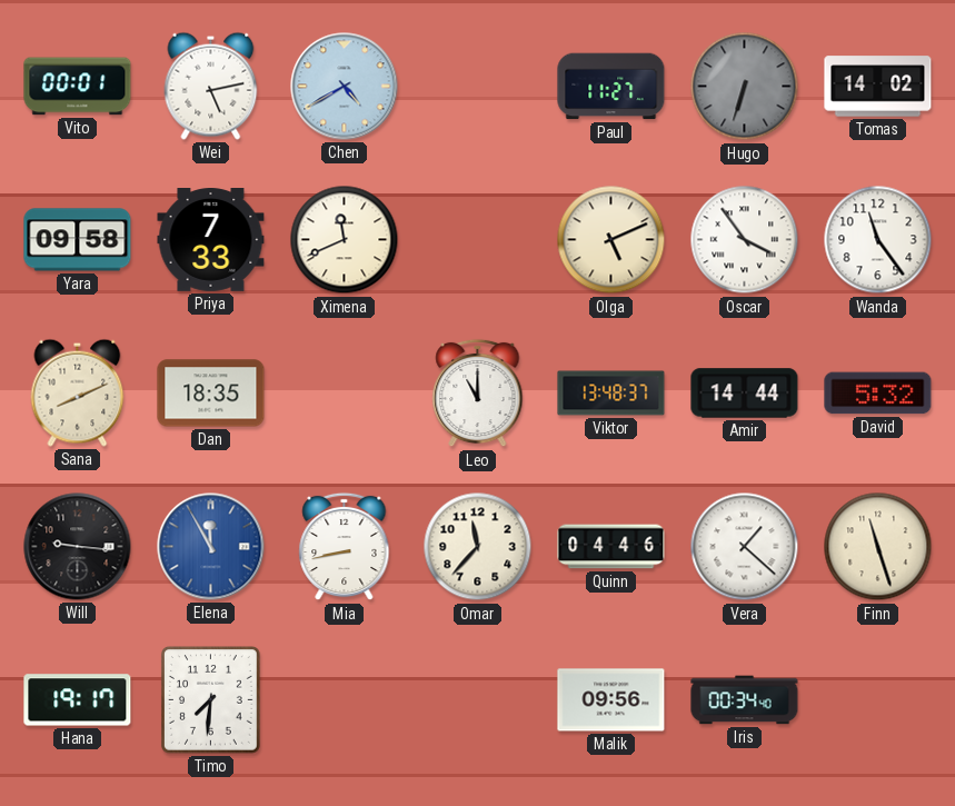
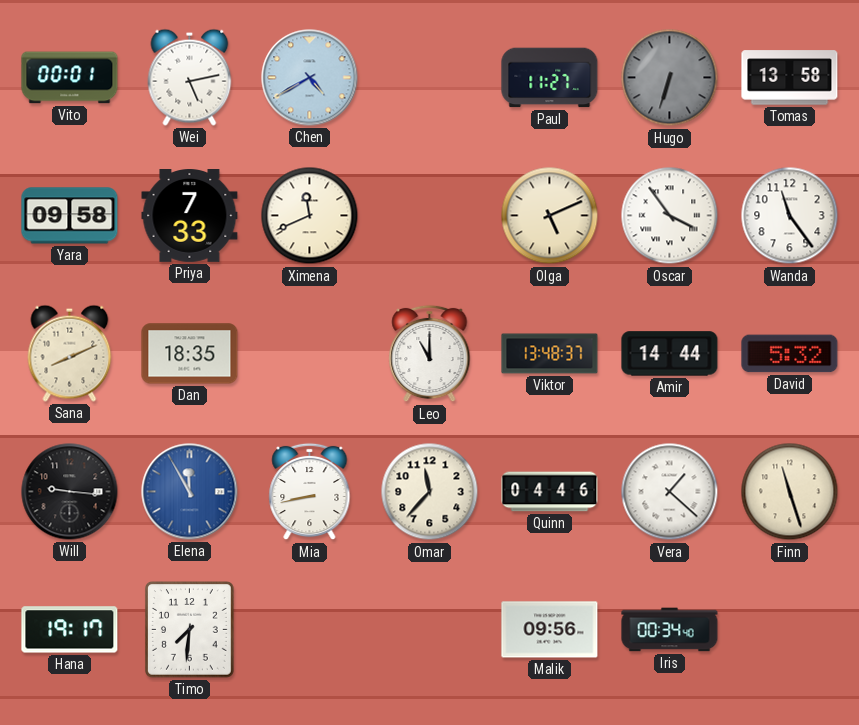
Tomas: 14:02 -> 13:58 (790, 78)
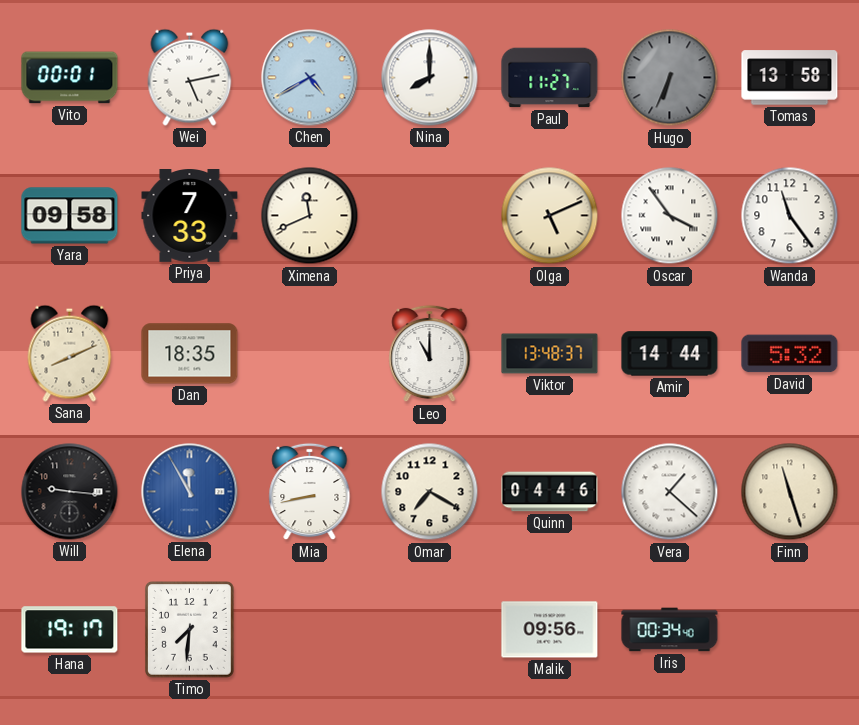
Nina: none -> 8:00 (430, 78)
Hugo: 6:33 -> 6:34 (670, 78)
Omar: 11:37 -> 7:20 (430, 492)
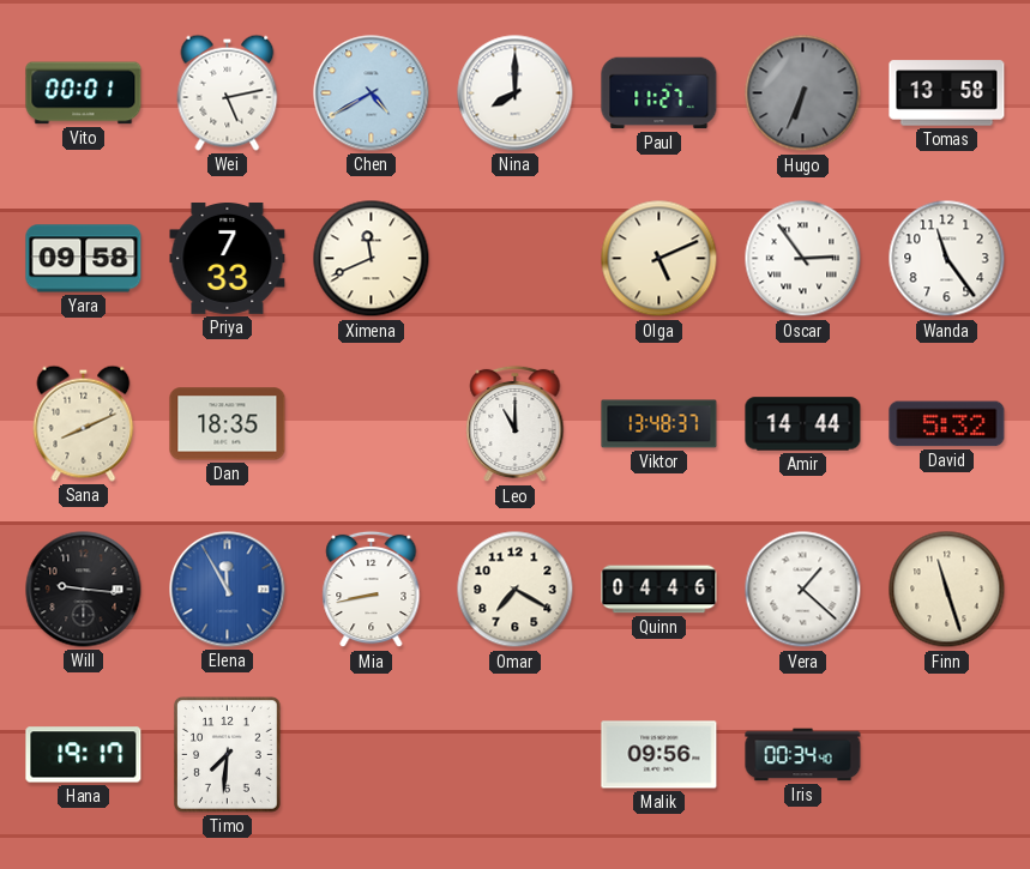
Oscar: 3:54 -> 2:54 (803, 259)
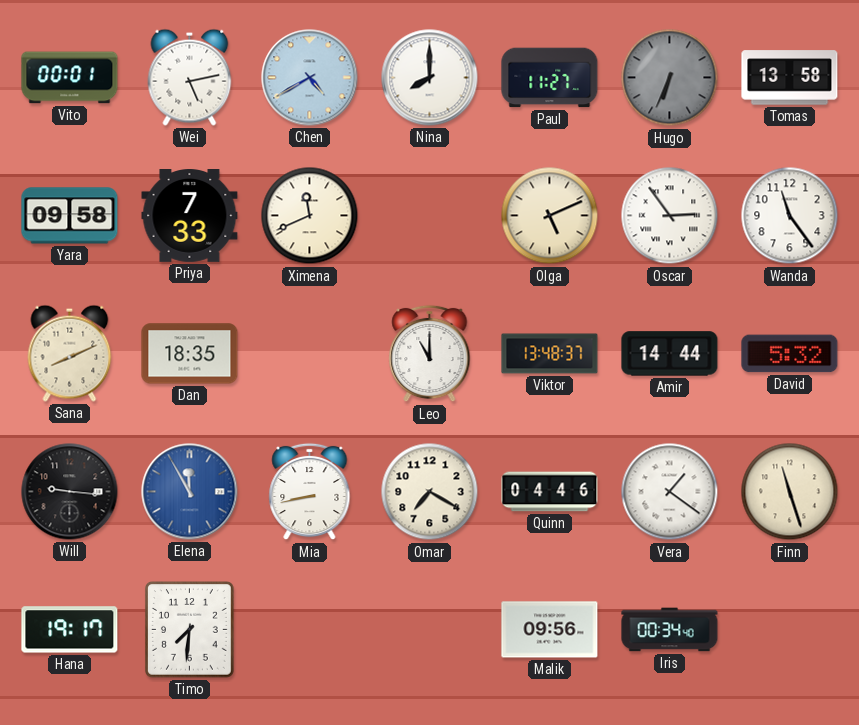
Vera: 1:22 -> 1:21 (670, 492)
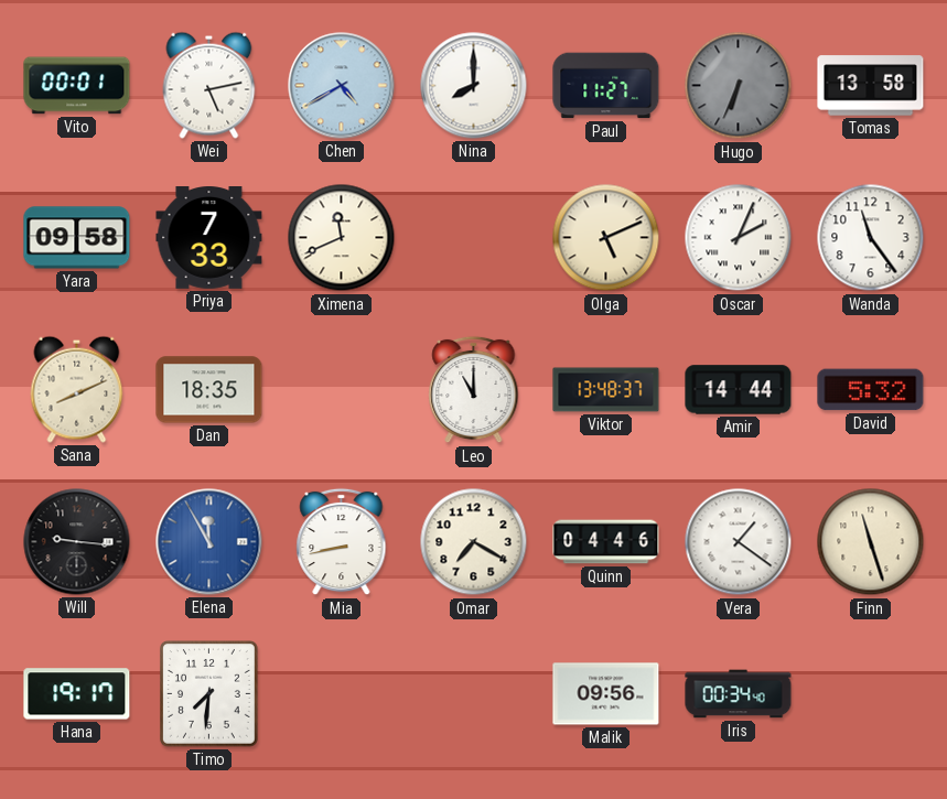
Oscar: 2:54 -> 2:04 (739, 238)
